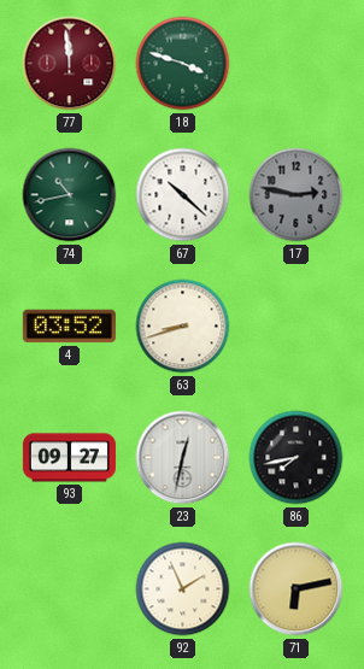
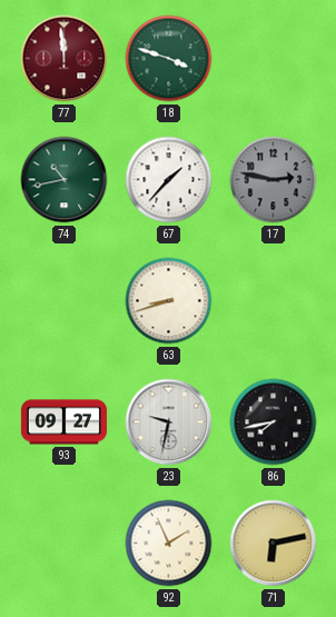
67: 10:22 -> 1:37 (169, 180)
4: 03:52 -> none (69, 327)
23: 12:32 -> 9:32 (169, 422)
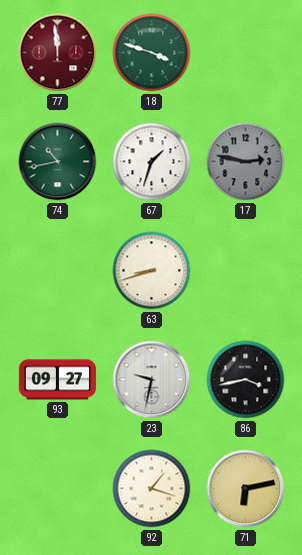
67: 1:37 -> 1:33 (152, 162)
86: 7:43 -> 3:43 (246, 380)
92: 1:56 -> 1:18 (152, 489)
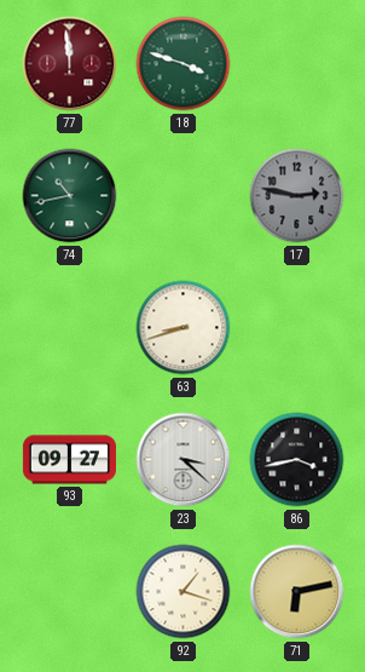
67: 1:33 -> none (152, 162)
23: 9:32 -> 3:22 (184, 460)
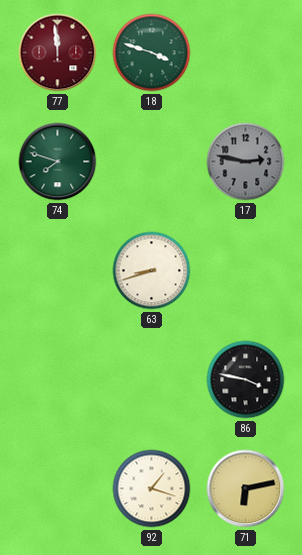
74: 10:43 -> 7:48 (58, 162)
93: 09:27 -> none (69, 460)
23: 3:22 -> none (184, 460)
86: 3:43 -> 3:47 (246, 380)
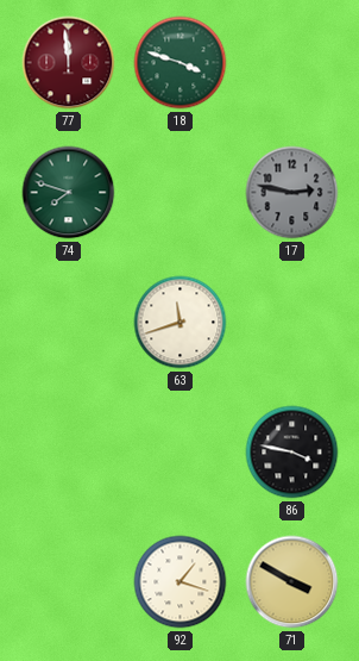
63: 8:42 -> 11:42 (181, 323)
71: 6:13 -> 3:50 (292, 582)
